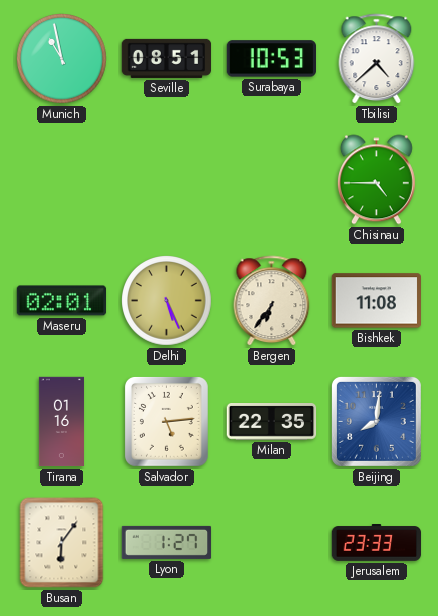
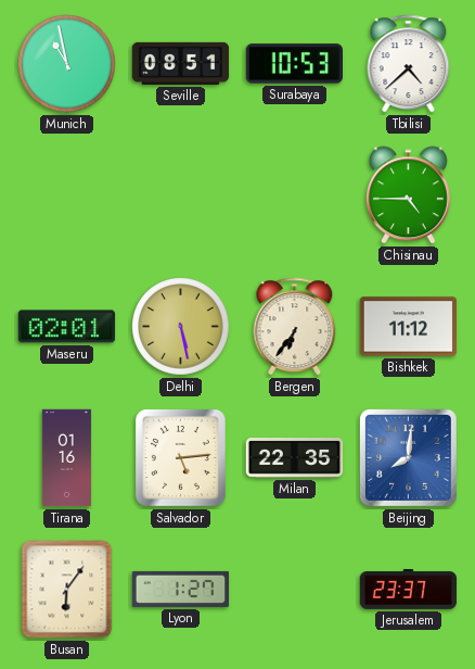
Delhi: 5:26 -> 5:28 (181, 327)
Bishkek: 11:08 -> 11:12 (408, 327)
Jerusalem: 23:33 -> 23:37 (409, 590)
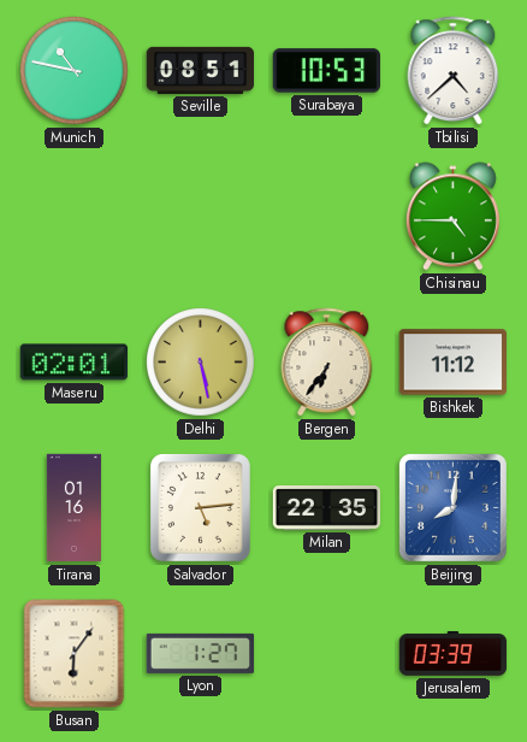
Munich: 10:58 -> 10:47 (75, 71)
Jerusalem: 23:37 -> 03:39 (454, 654)
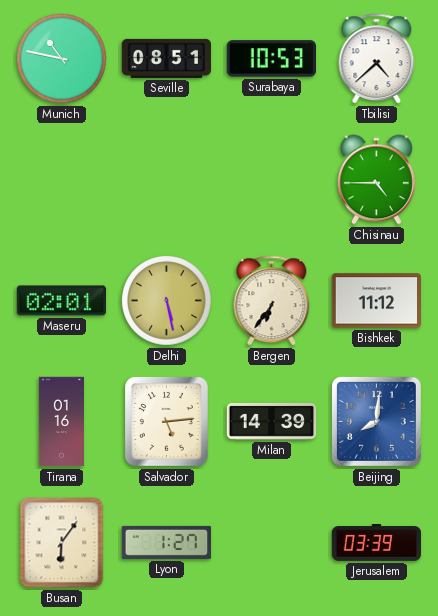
Milan: 22:35 -> 14:39 (272, 422)
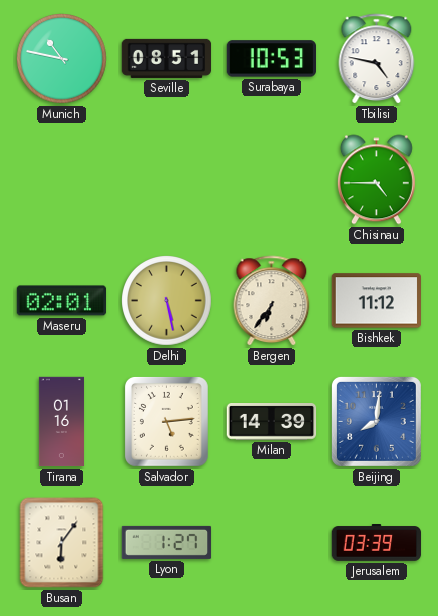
Tbilisi: 4:38 -> 4:47 (377, 59)
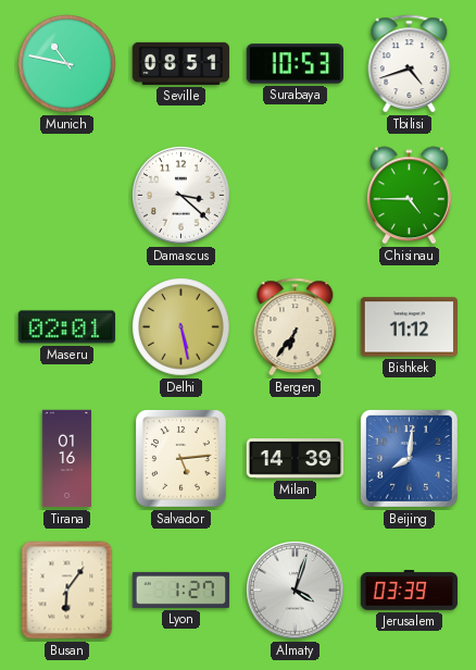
Tbilisi: 4:47 -> 4:42 (410, 64)
Damascus: none -> 3:22 (181, 196)
Almaty: none -> 4:03 (296, 591)
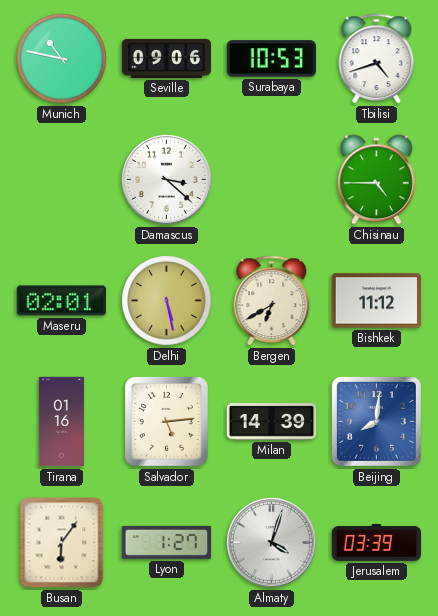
Seville: 08:51 -> 09:06 (167, 58)
Bergen: 6:36 -> 6:40 (272, 301)
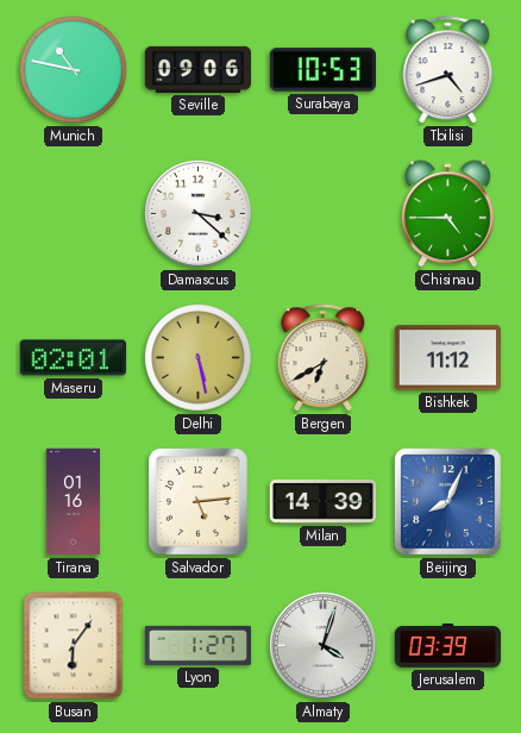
Beijing: 8:01 -> 8:04 (447, 501)
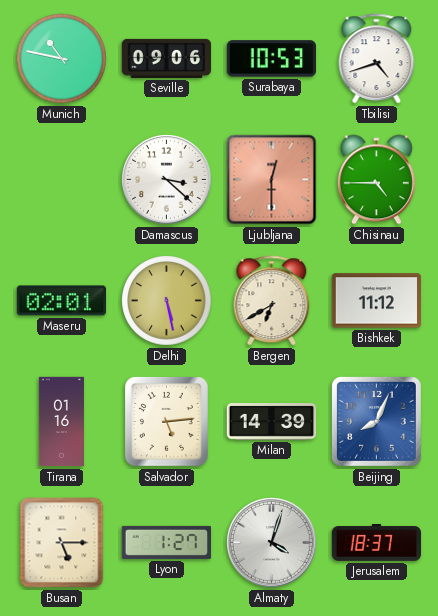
Ljubljana: none -> 12:30 (272, 180)
Busan: 6:06 -> 5:15 (62, 543)
Jerusalem: 03:39 -> 18:37 (377, 543)
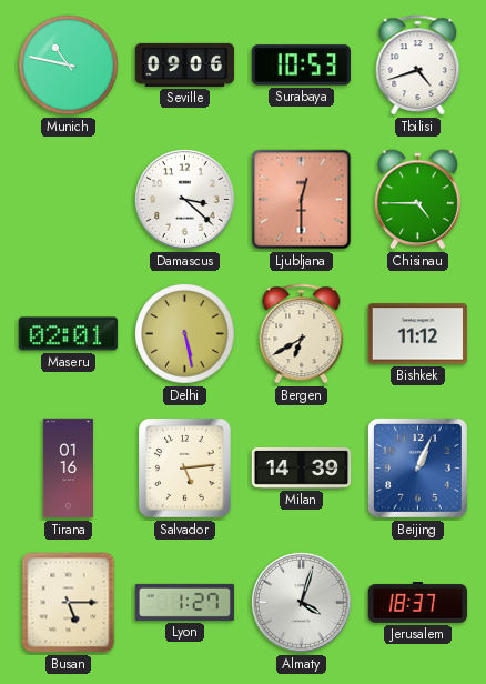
Beijing: 8:04 -> 1:04 (417, 467)
